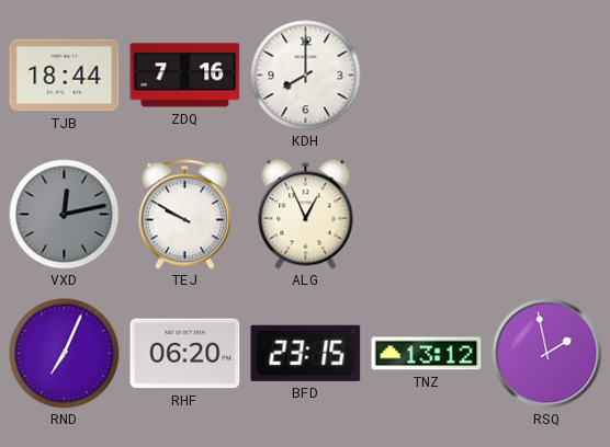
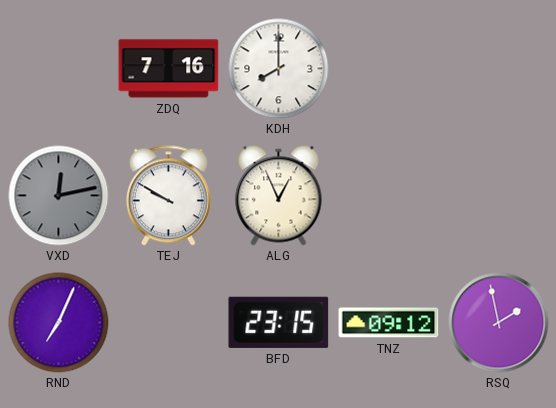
TJB: 18:44 -> none (65, 76)
RHF: 06:20 -> none (185, 354)
TNZ: 13:12 -> 09:12 (389, 323)
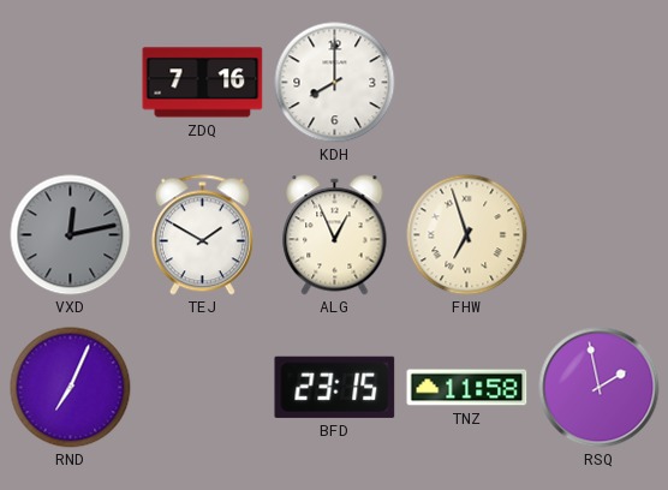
TEJ: 9:50 -> 1:50 (202, 235)
FHW: none -> 6:57 (467, 235)
TNZ: 09:12 -> 11:58 (467, 388)
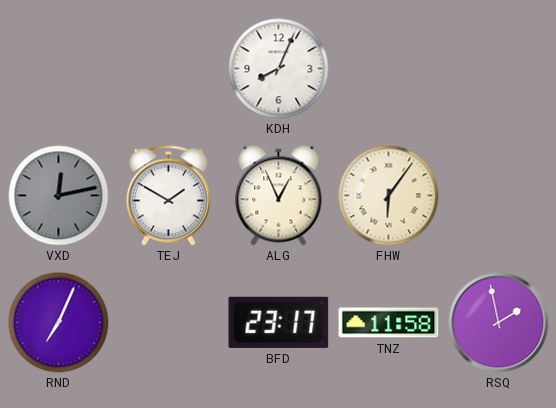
ZDQ: 7:16 -> none (203, 83)
KDH: 8:00 -> 8:04 (279, 69)
FHW: 6:57 -> 6:06 (389, 196)
BFD: 23:15 -> 23:17 (279, 322)
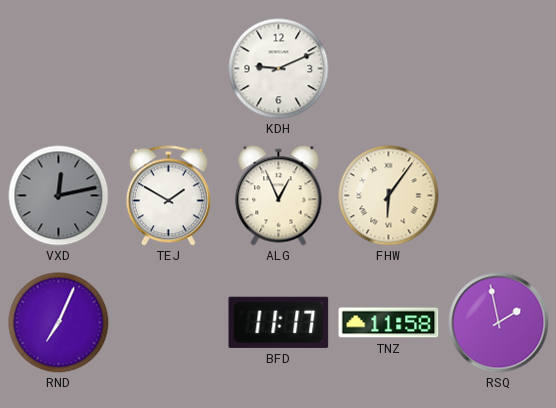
KDH: 8:04 -> 9:11 (279, 69)
BFD: 23:17 -> 11:17 (279, 322)
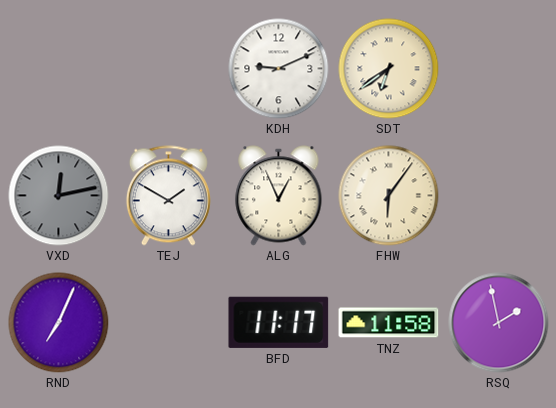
SDT: none -> 6:39 (389, 69)
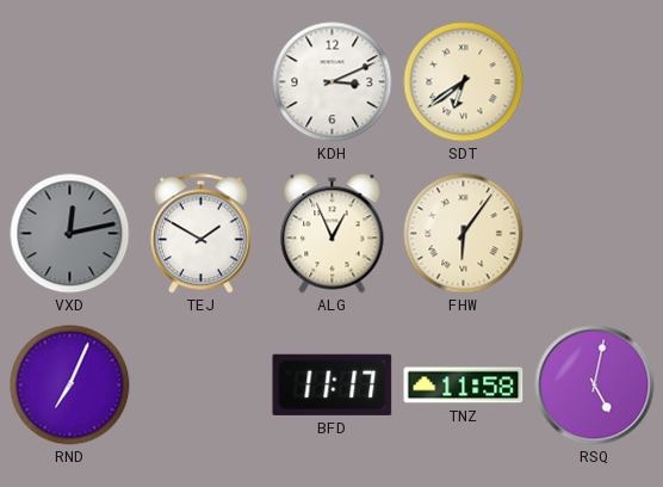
KDH: 9:11 -> 3:11 (333, 82)
RSQ: 1:58 -> 5:02 (595, 386)
